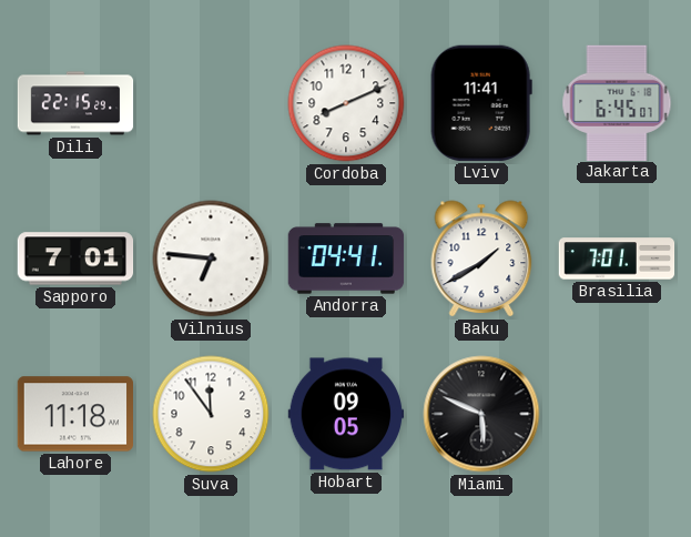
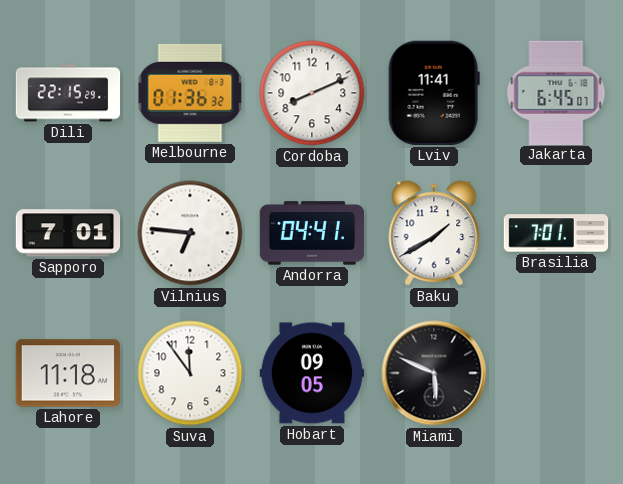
Melbourne: none -> 01:36 (190, 93)
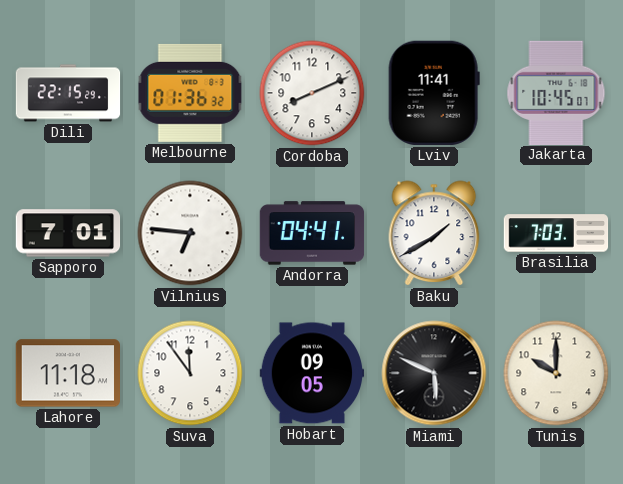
Jakarta: 6:45 -> 10:45 (556, 92)
Brasilia: 7:01 -> 7:03 (556, 233)
Tunis: none -> 10:00 (556, 373)
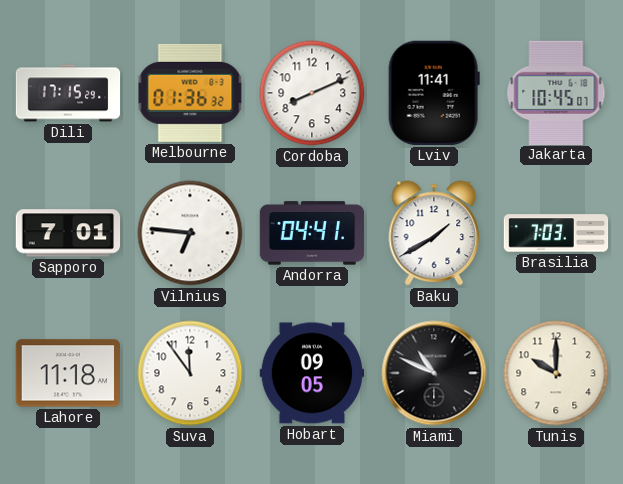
Dili: 22:15 -> 17:15 (68, 93)
Miami: 5:49 -> 10:49 (434, 373)
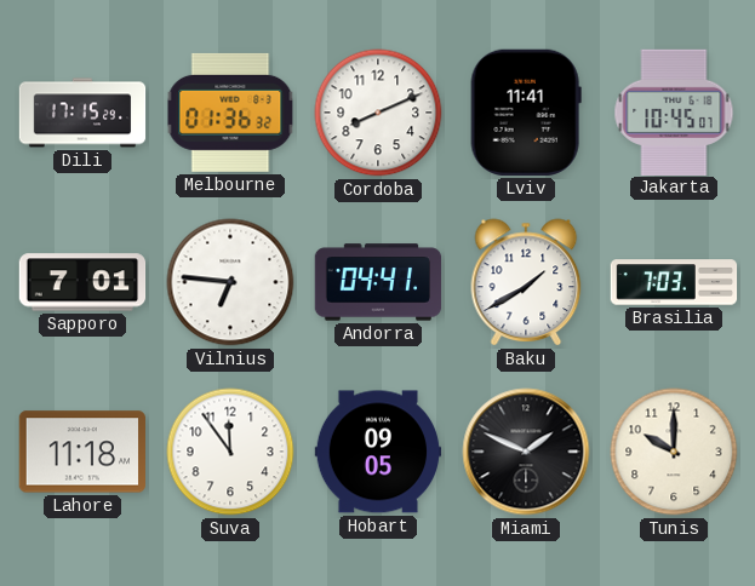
Miami: 10:49 -> 1:49 (526, 452)
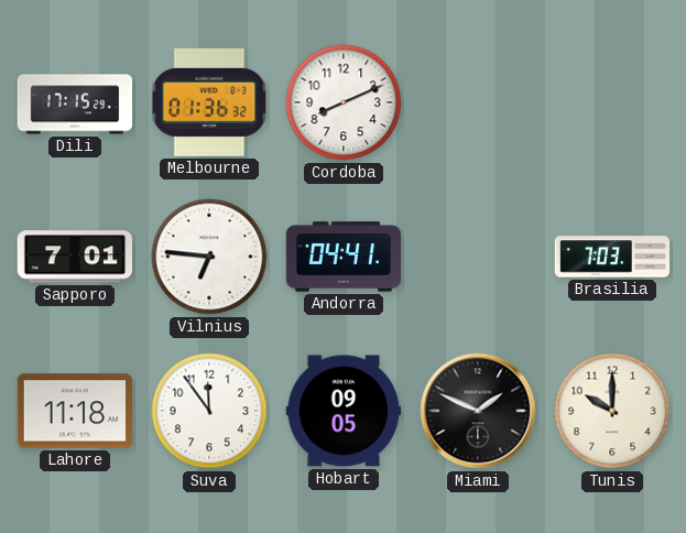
Lviv: 11:41 -> none (526, 113)
Jakarta: 10:45 -> none (674, 111)
Baku: 1:40 -> none (526, 282)
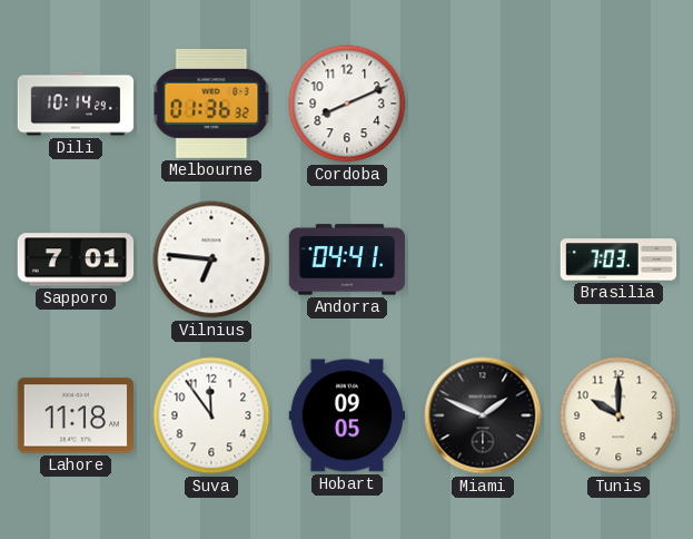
Dili: 17:15 -> 10:14 (76, 104)
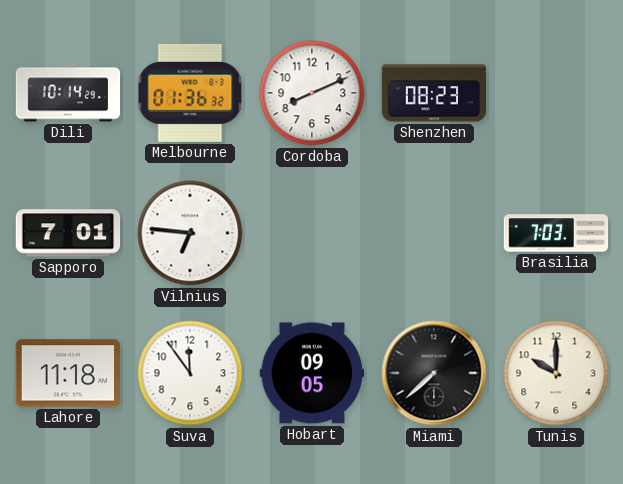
Shenzhen: none -> 08:23 (434, 93)
Andorra: 04:41 -> none (347, 259)
Miami: 1:49 -> 7:38 (434, 373)
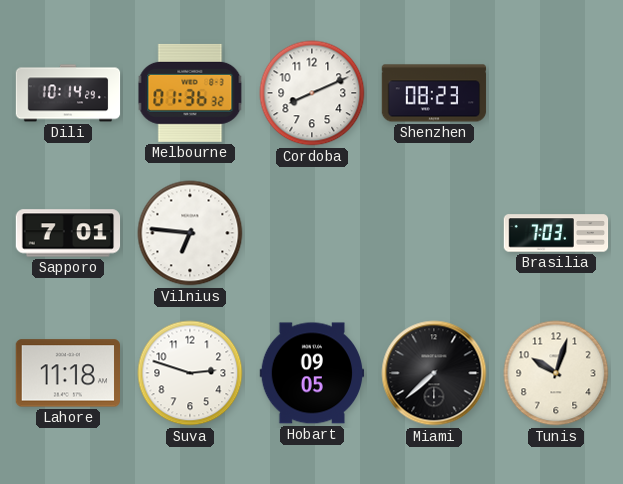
Suva: 11:54 -> 2:48 (190, 373)
Tunis: 10:00 -> 10:03 (556, 373)
